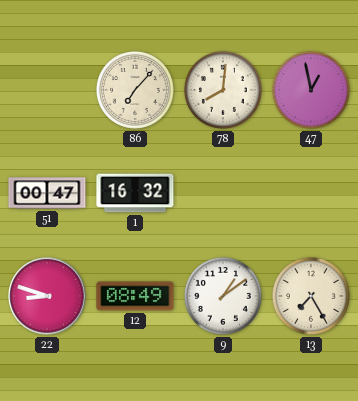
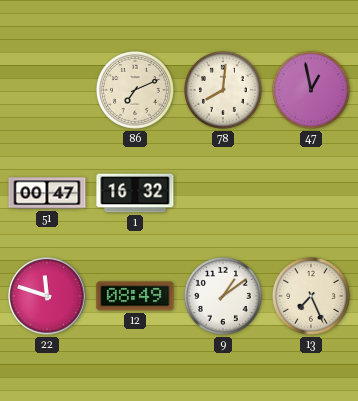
86: 7:07 -> 7:11 (135, 90)
22: 8:48 -> 11:48 (47, 296)
13: 7:25 -> 7:26 (311, 296)
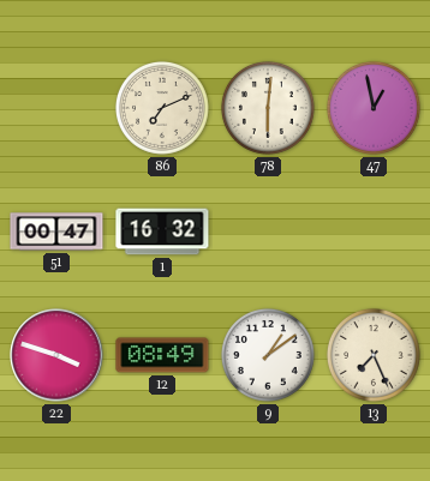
78: 8:01 -> 6:01 (268, 108)
22: 11:48 -> 3:48 (56, 355)
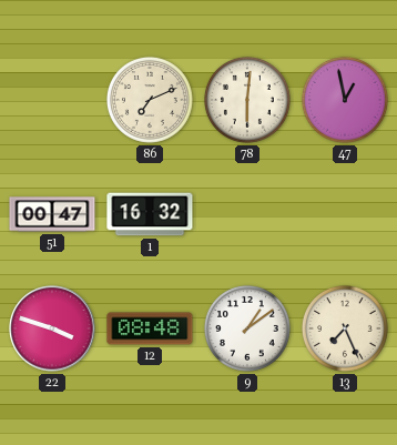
12: 08:49 -> 08:48 (150, 328)
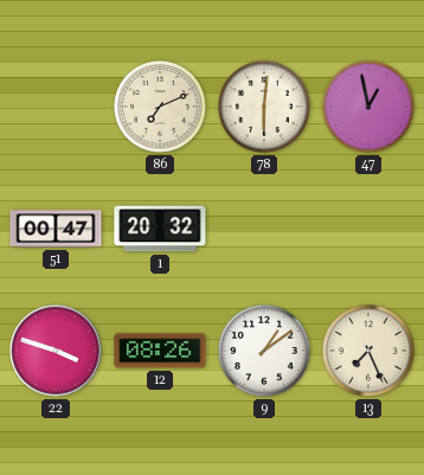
1: 16:32 -> 20:32 (160, 229)
12: 08:48 -> 08:26 (160, 351)
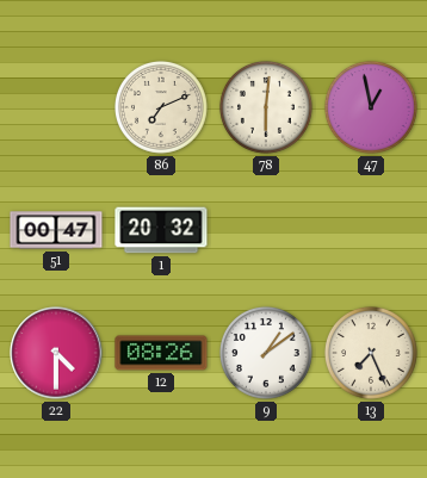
22: 3:48 -> 4:30 (56, 353)
